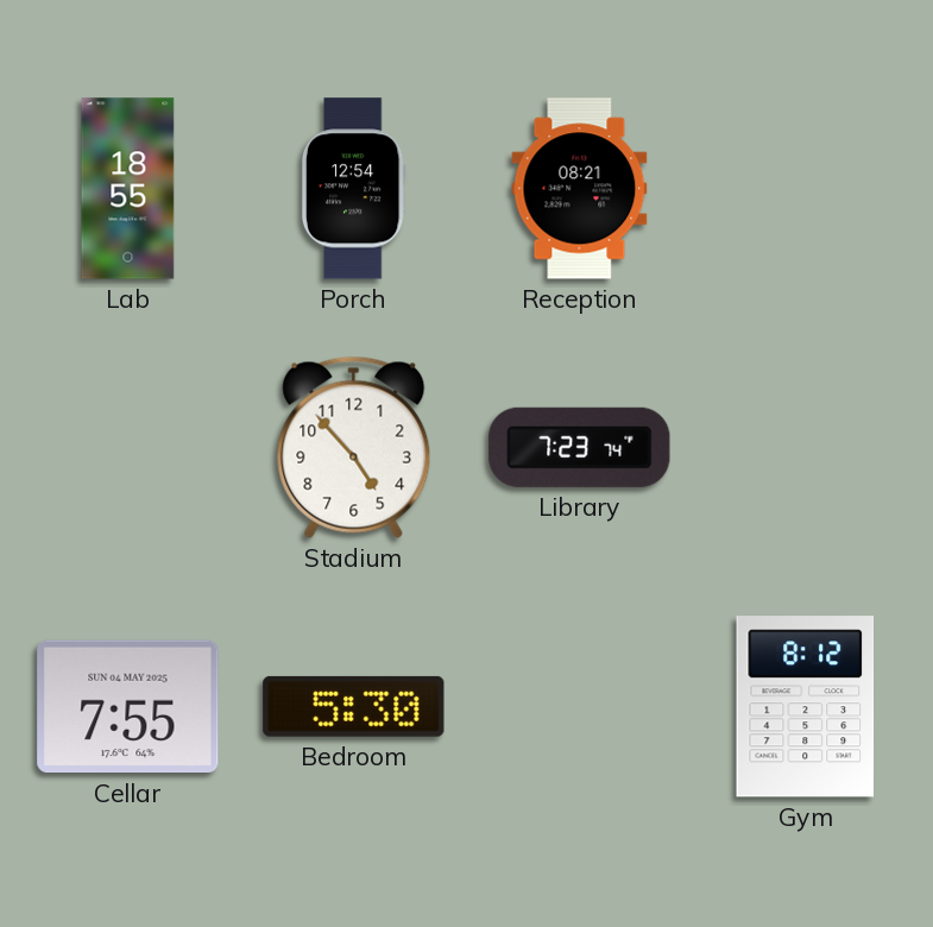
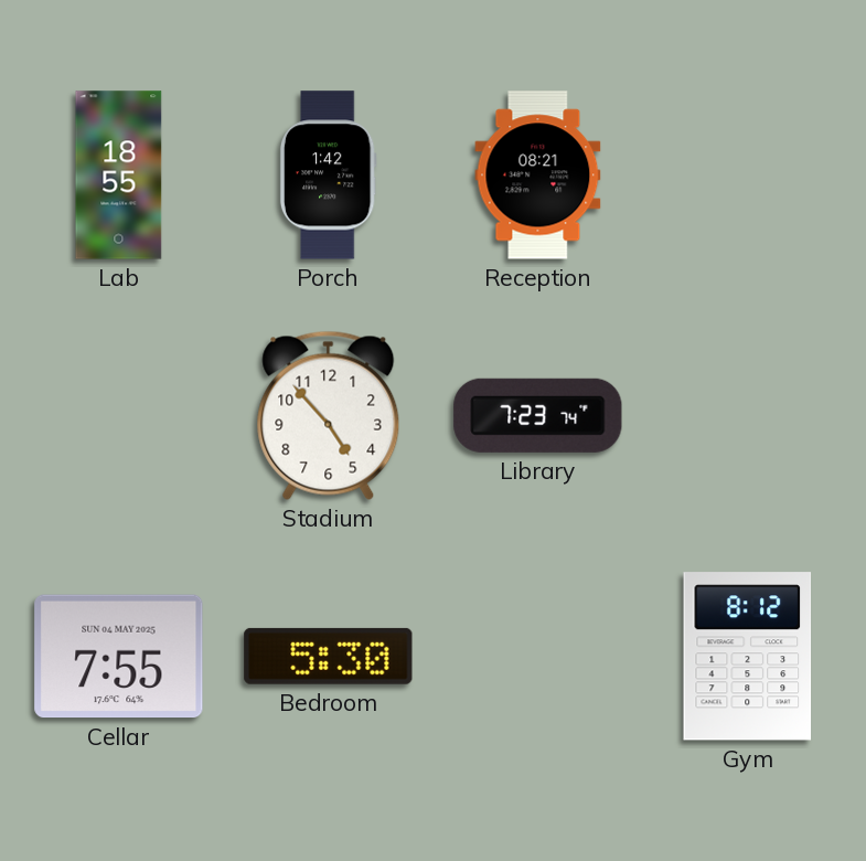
Porch: 12:54 -> 1:42 (328, 176)
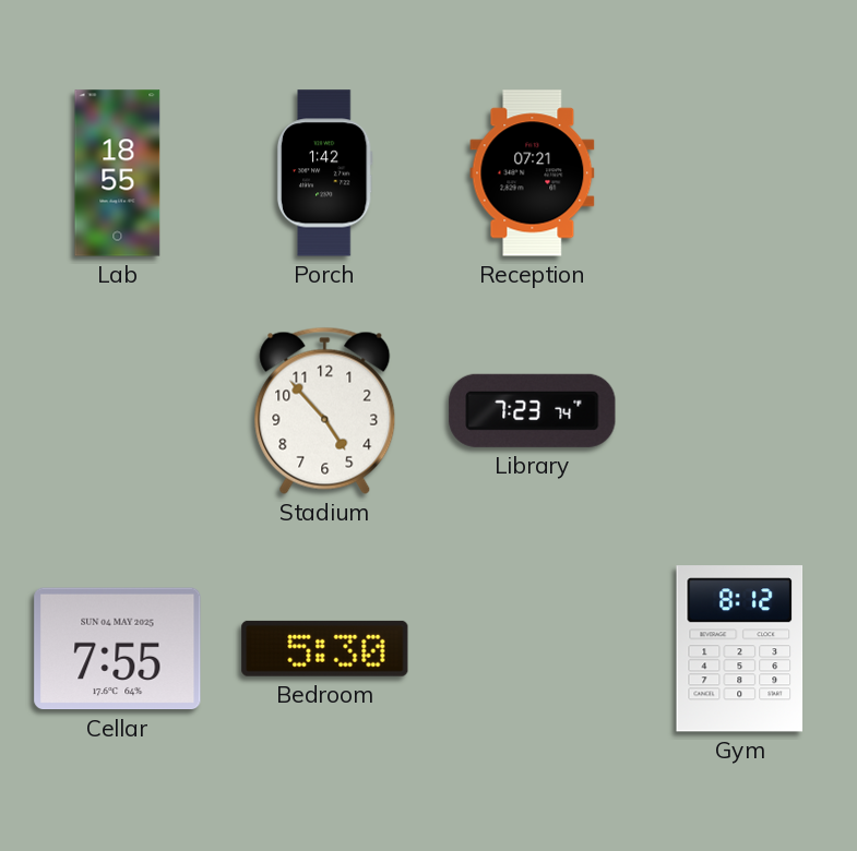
Reception: 08:21 -> 07:21 (533, 173)
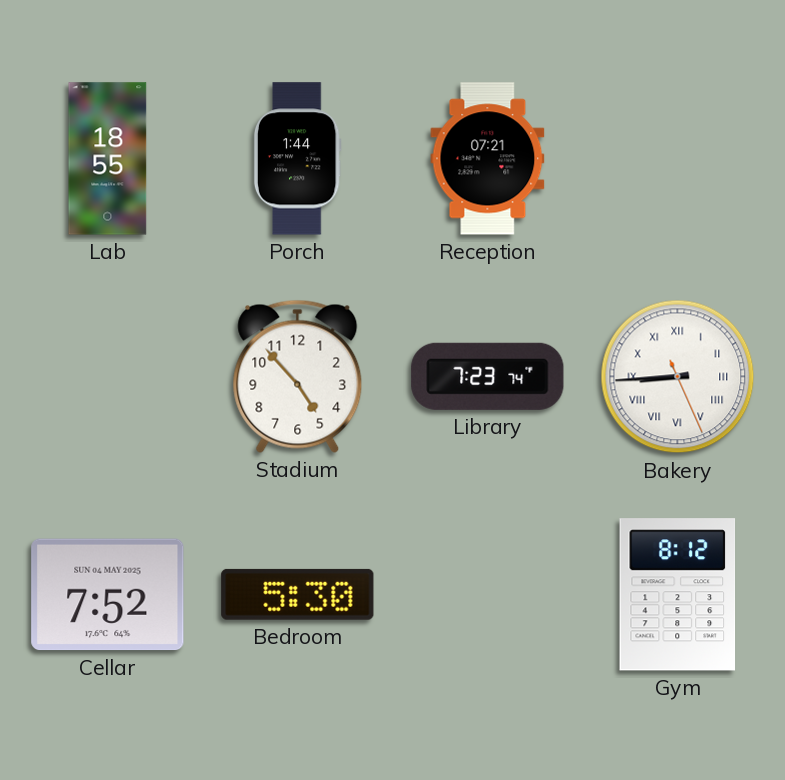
Porch: 1:42 -> 1:44 (297, 159)
Bakery: none -> 8:44 (678, 377)
Cellar: 7:55 -> 7:52 (108, 595)
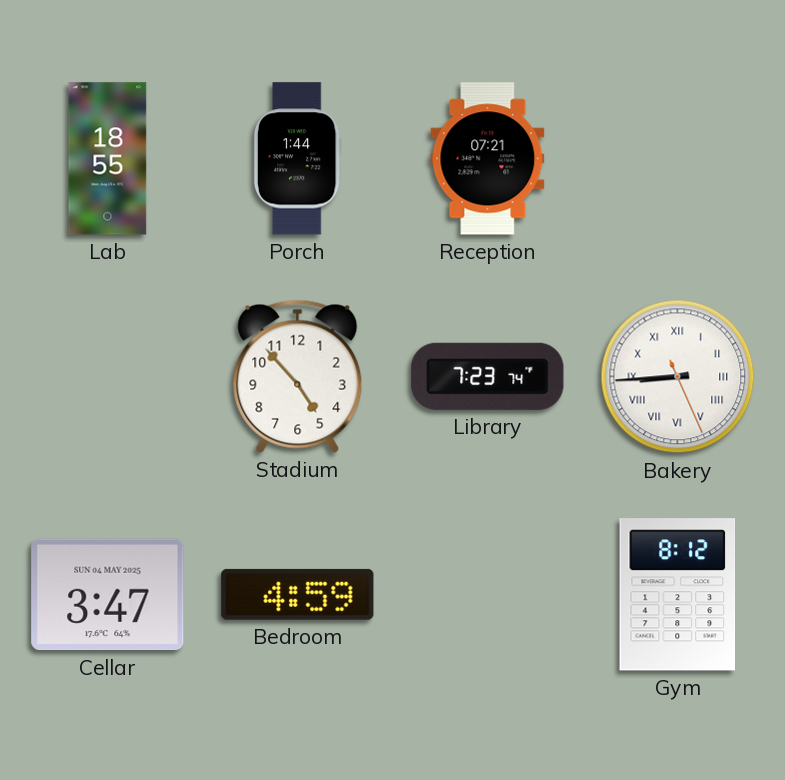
Cellar: 7:52 -> 3:47 (108, 595)
Bedroom: 5:30 -> 4:59 (298, 594)
